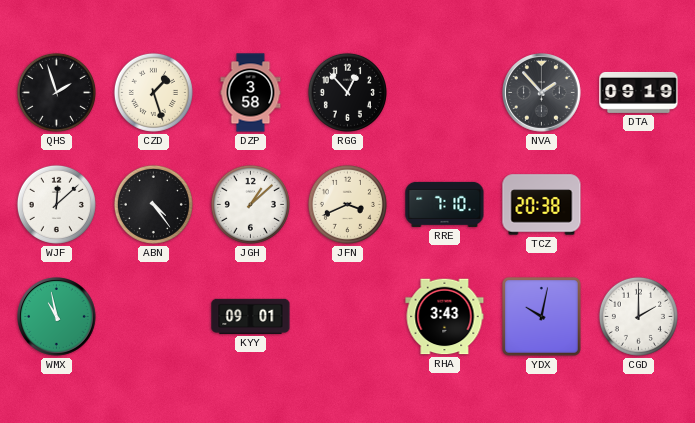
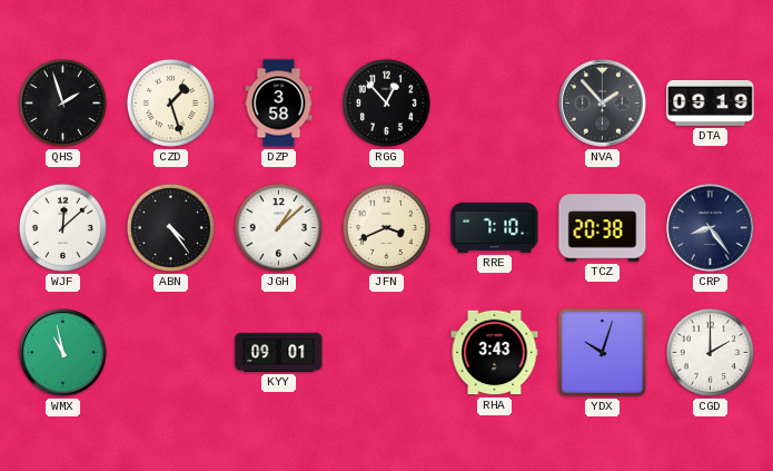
CRP: none -> 8:24 (711, 228)
YDX: 10:02 -> 10:03 (602, 352)
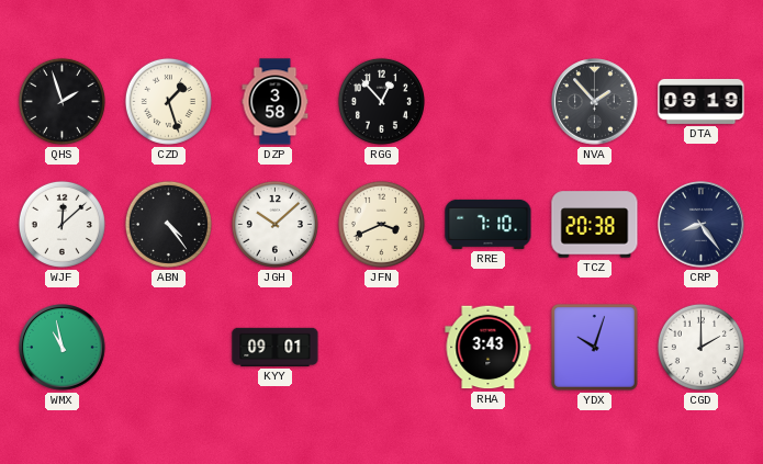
JGH: 1:08 -> 10:08 (274, 224)
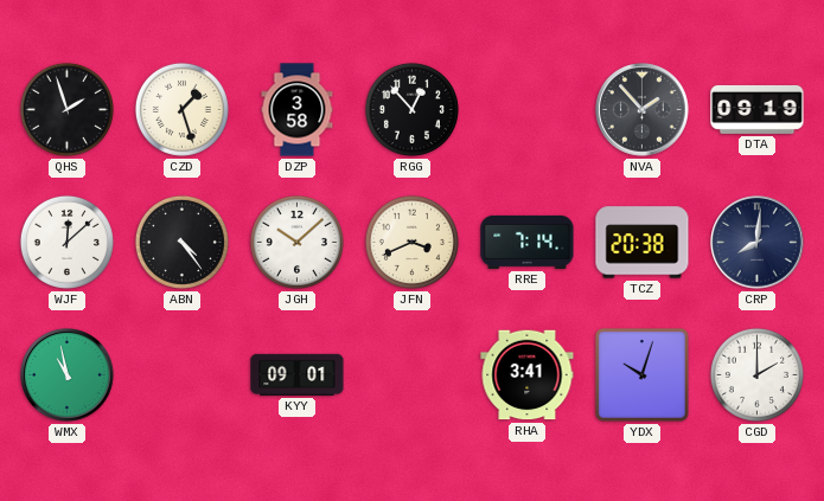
RRE: 7:10 -> 7:14 (528, 242)
CRP: 8:24 -> 8:01 (758, 243)
RHA: 3:43 -> 3:41 (528, 375)
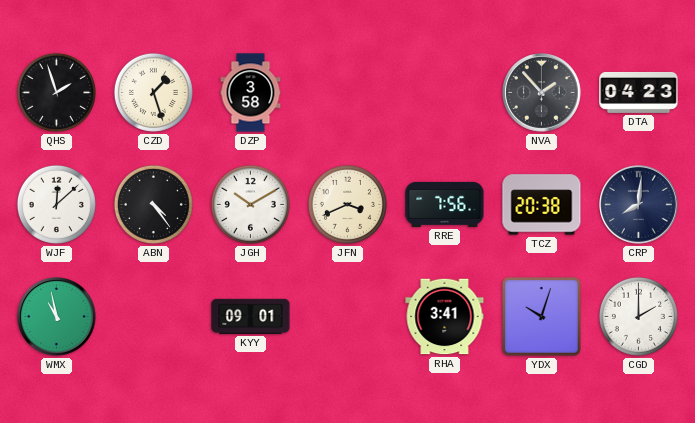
RGG: 12:53 -> none (411, 109)
DTA: 09:19 -> 04:23 (639, 92)
JGH: 10:08 -> 10:10 (250, 204)
RRE: 7:14 -> 7:56 (445, 204)
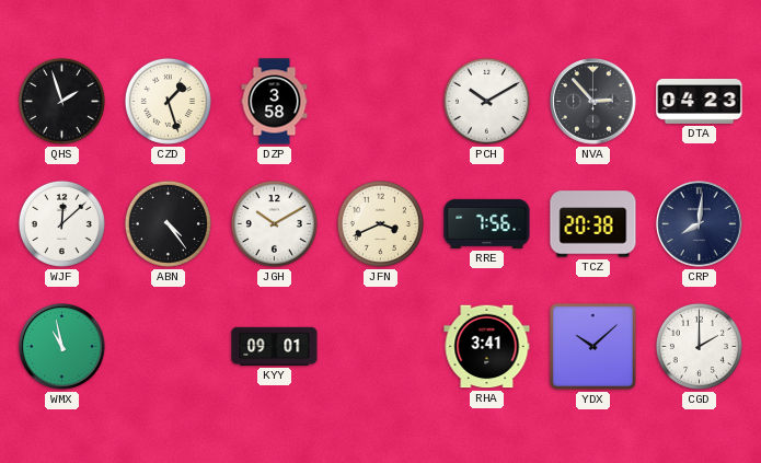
PCH: none -> 10:10 (486, 101)
NVA: 1:53 -> 2:53 (593, 102)
YDX: 10:03 -> 10:08 (592, 346)
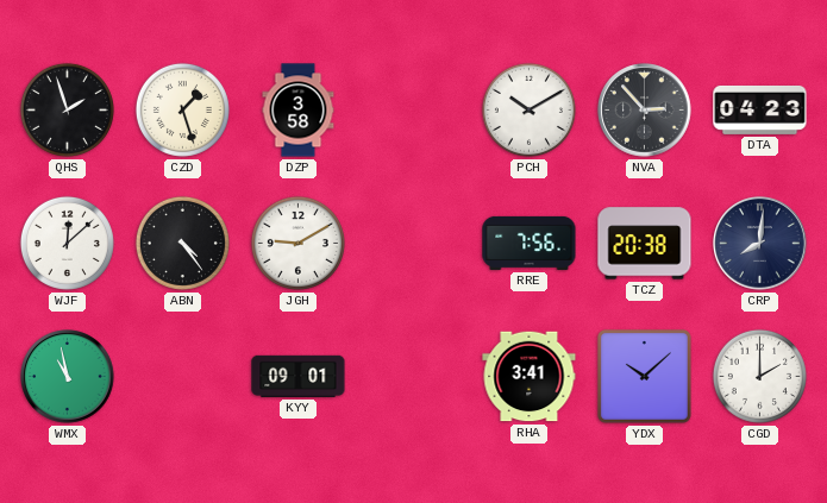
JGH: 10:10 -> 9:10 (297, 243)
JFN: 3:41 -> none (380, 223)
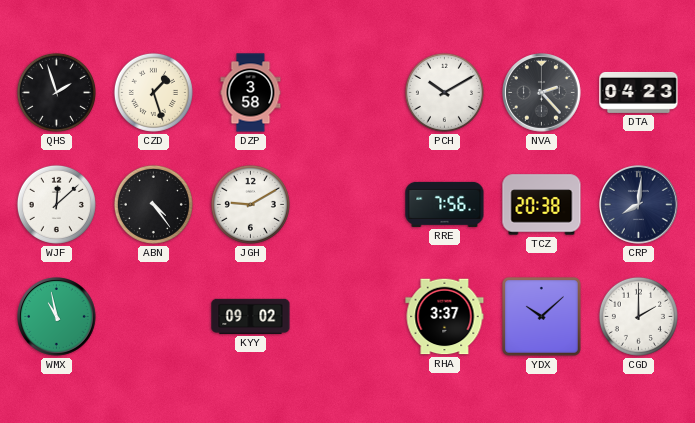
NVA: 2:53 -> 2:23 (542, 93)
KYY: 09:01 -> 09:02 (251, 316)
RHA: 3:41 -> 3:37 (445, 317)
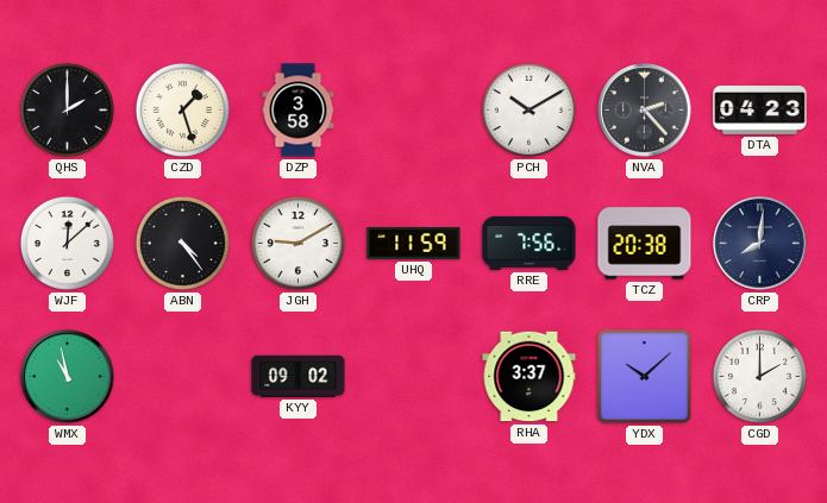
QHS: 1:57 -> 2:00 (67, 109)
UHQ: none -> 11:59 (414, 244)
